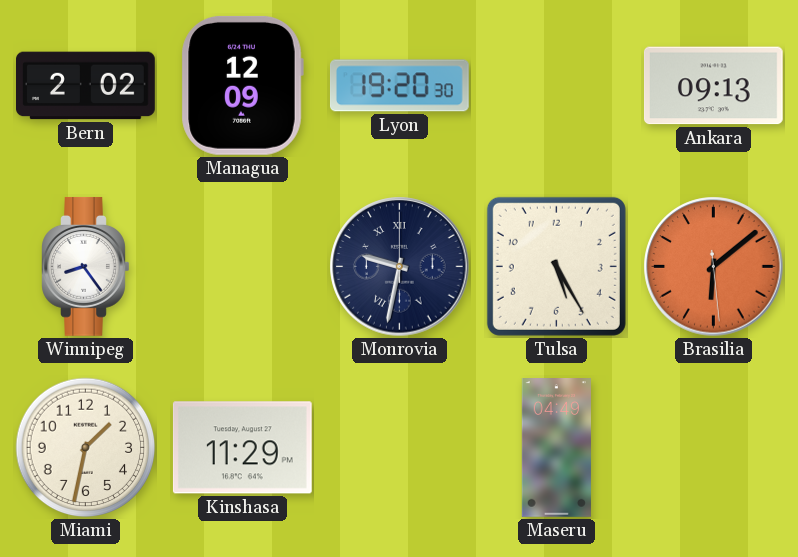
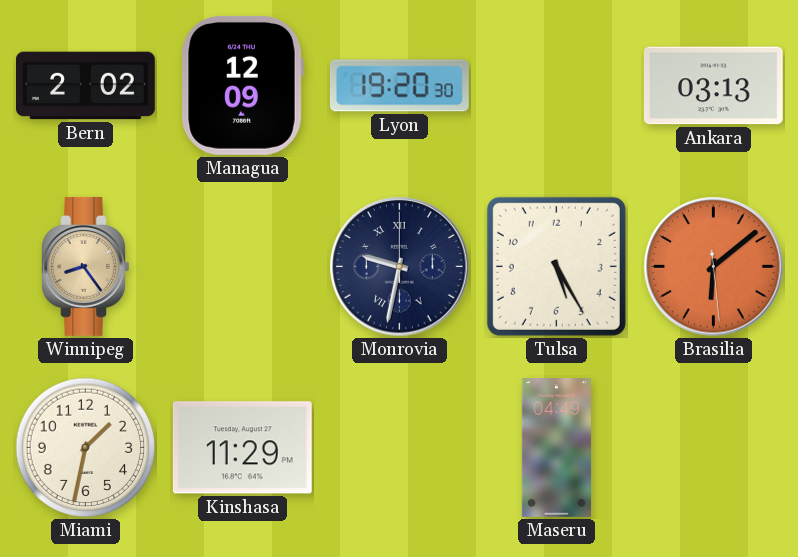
Ankara: 09:13 -> 03:13 (713, 86)
Winnipeg dial: white -> champagne (86, 266)
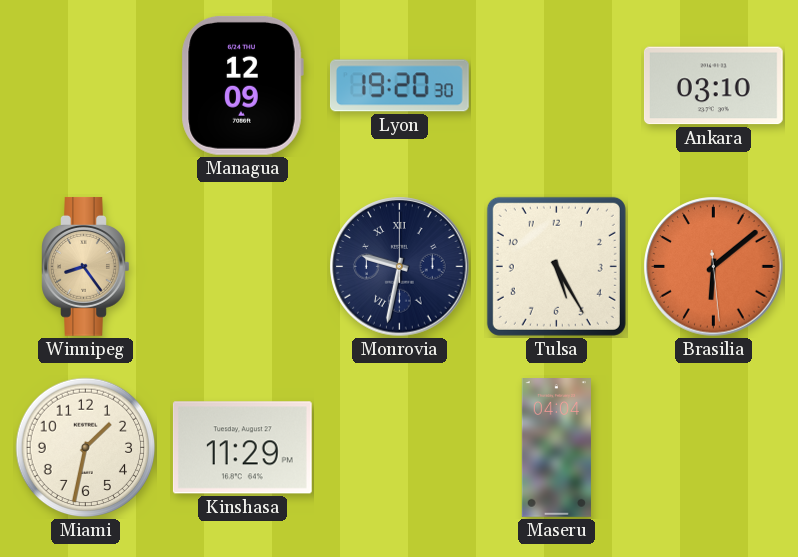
Bern: 2:02 -> none (86, 86)
Ankara: 03:13 -> 03:10 (713, 86)
Maseru: 04:49 -> 04:04 (556, 448)
